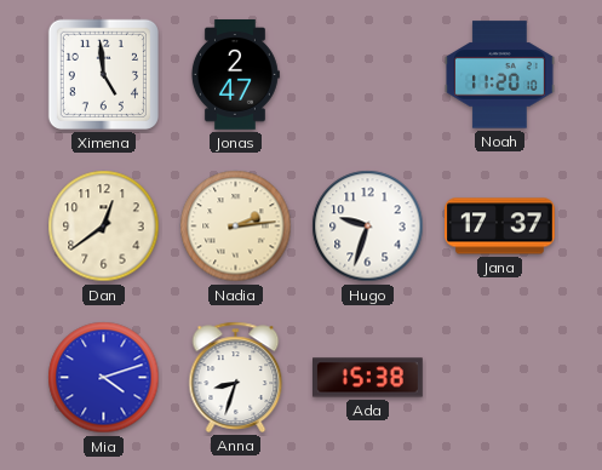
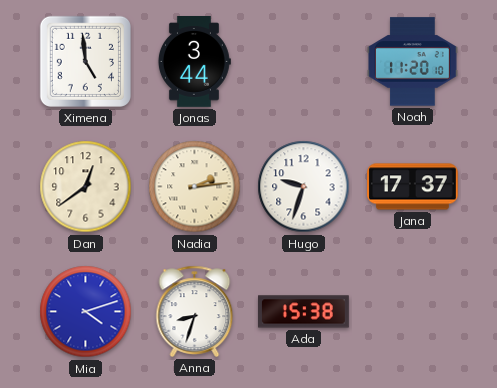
Jonas: 2:47 -> 3:44 (194, 62)
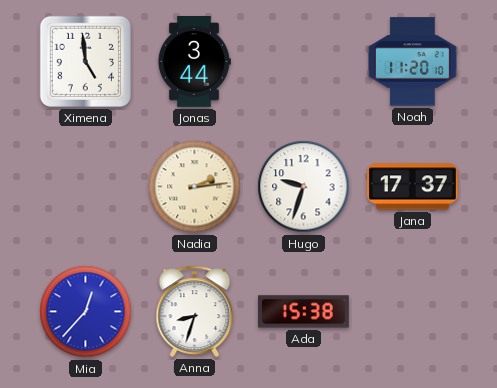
Dan: 12:39 -> none (86, 187)
Mia: 4:12 -> 12:37 (86, 312)
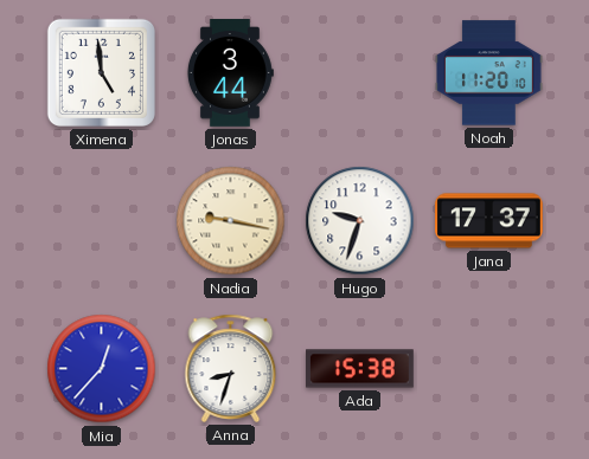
Nadia: 2:14 -> 9:17 (231, 221)
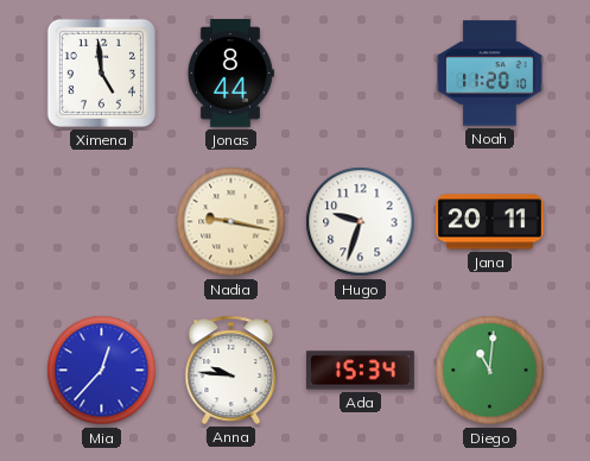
Jonas: 3:44 -> 8:44 (230, 74)
Jana: 17:37 -> 20:11 (490, 222)
Anna: 8:33 -> 9:46 (231, 370)
Ada: 15:38 -> 15:34 (361, 371)
Diego: none -> 11:01 (490, 371)
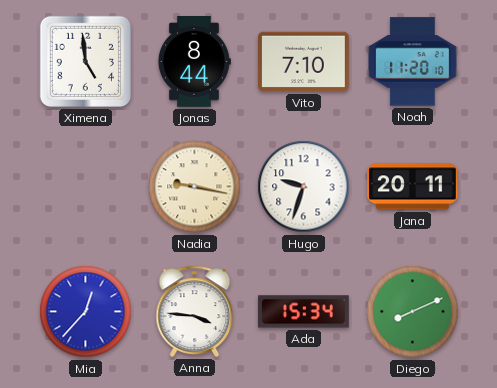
Vito: none -> 7:10 (304, 62)
Anna: 9:46 -> 3:46 (195, 311)
Diego: 11:01 -> 8:11 (413, 312)
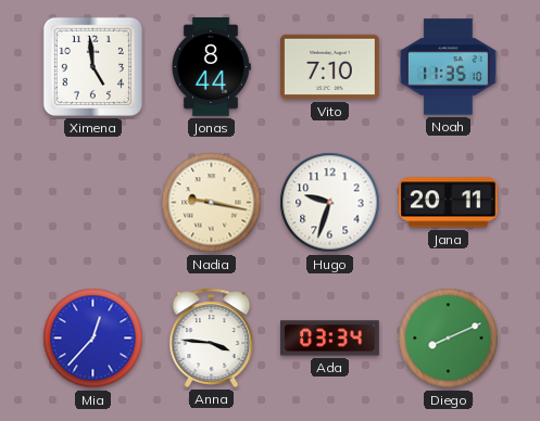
Noah: 11:20 -> 11:35 (449, 67)
Ada: 15:34 -> 03:34 (330, 339)
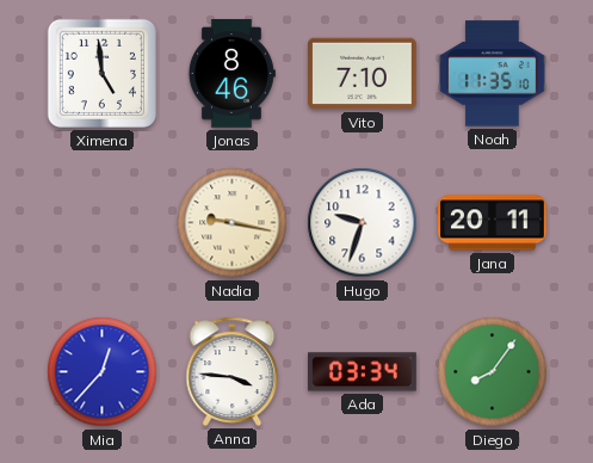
Jonas: 8:44 -> 8:46 (231, 74)
Diego: 8:11 -> 8:06 (493, 372)
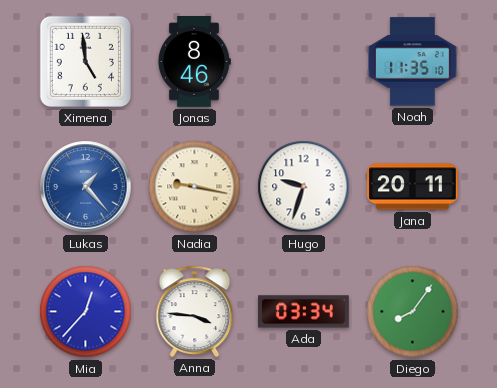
Vito: 7:10 -> none (363, 74)
Lukas: none -> 1:23 (86, 187)
